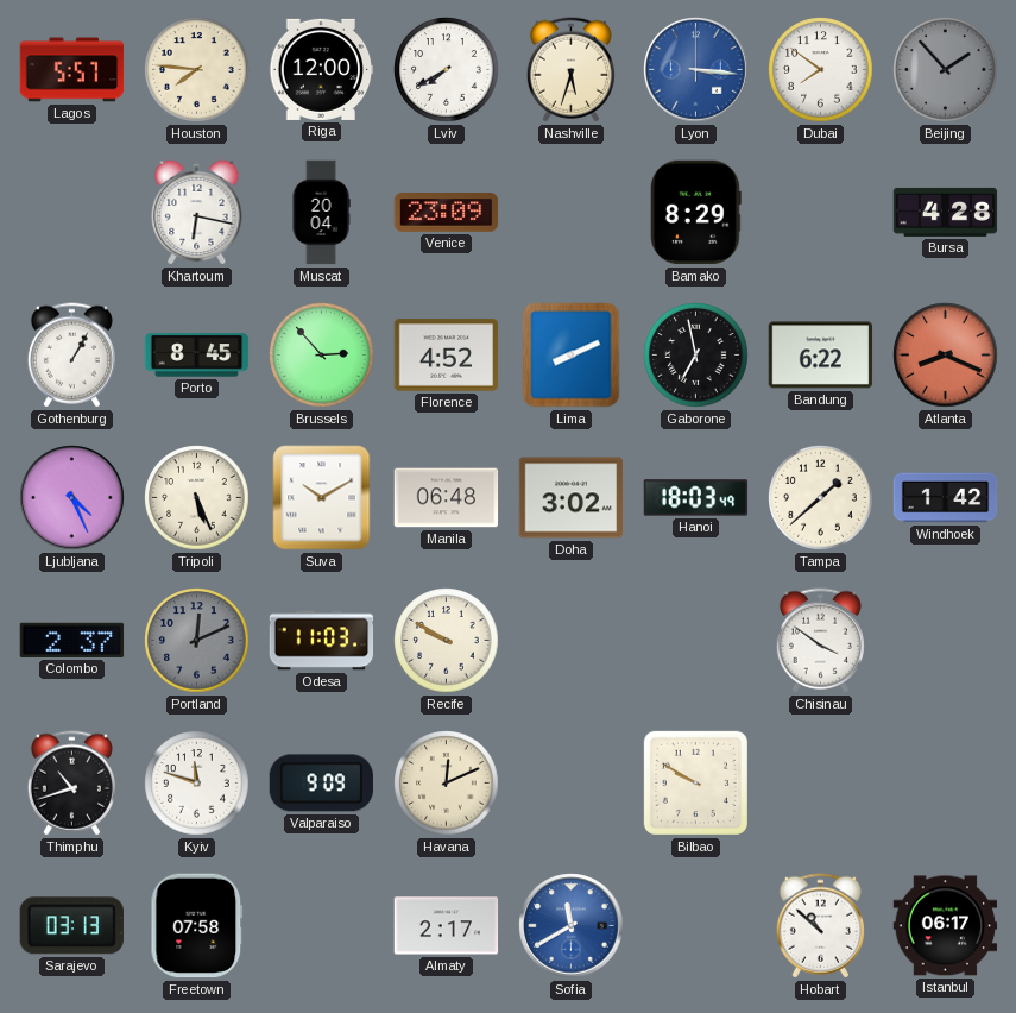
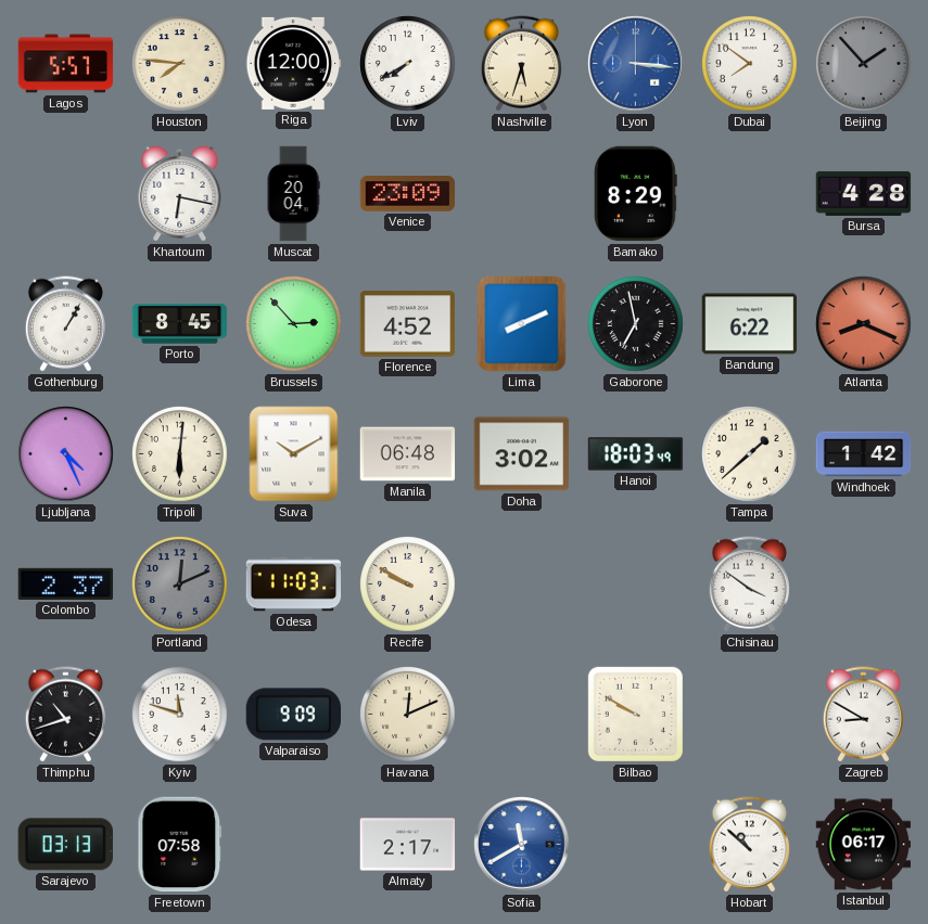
Tripoli: 5:26 -> 6:01 (180, 454)
Zagreb: none -> 8:50 (863, 715)
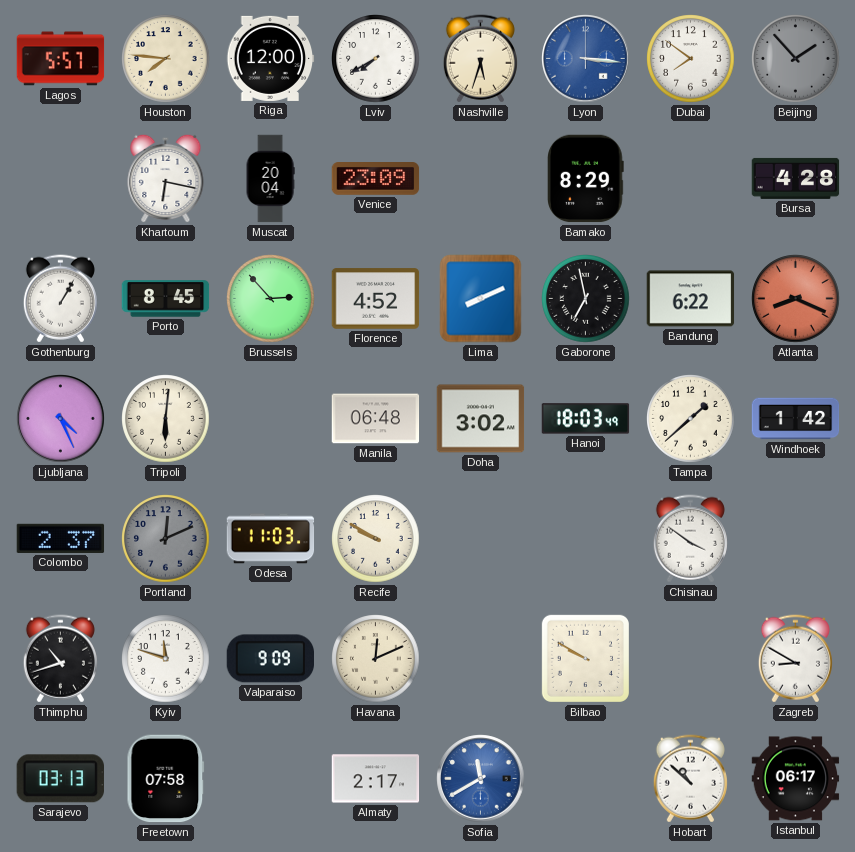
Suva: 10:10 -> none (294, 454)
